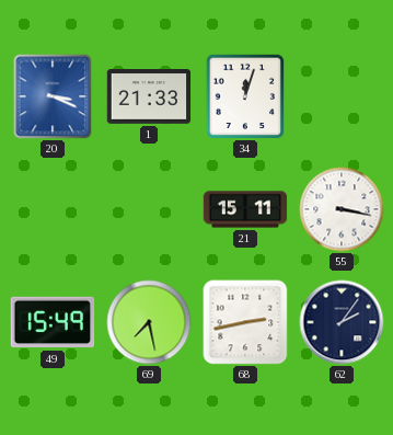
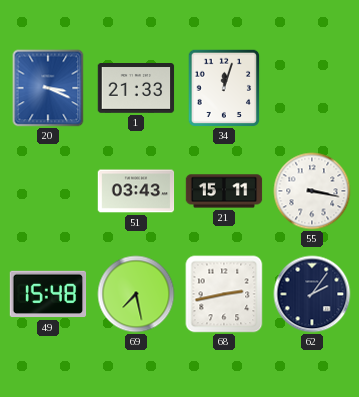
51: none -> 03:43 (136, 191)
49: 15:49 -> 15:48 (48, 294)
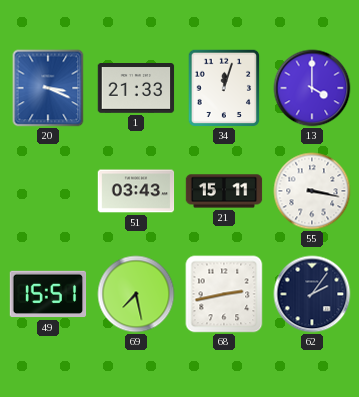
13: none -> 4:00 (312, 88)
49: 15:48 -> 15:51 (48, 294)
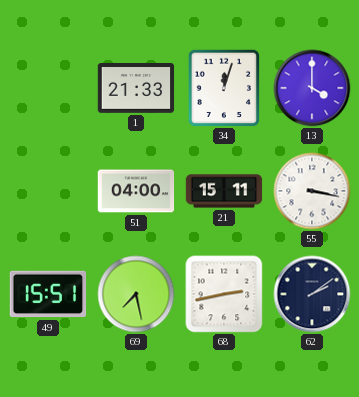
20: 3:19 -> none (48, 88)
51: 03:43 -> 04:00 (136, 191)
62: 2:06 -> 2:09 (312, 294)
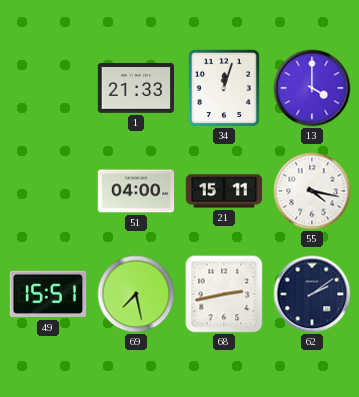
55: 3:17 -> 4:17 (312, 191)
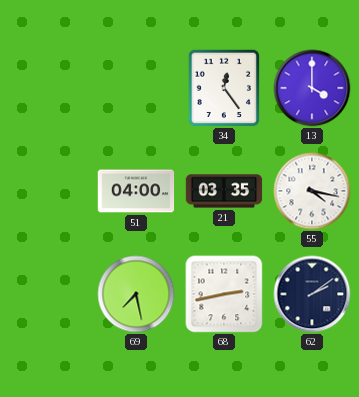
1: 21:33 -> none (136, 89)
34: 12:03 -> 12:24 (224, 88)
21: 15:11 -> 03:35 (224, 191)
49: 15:51 -> none (48, 294)
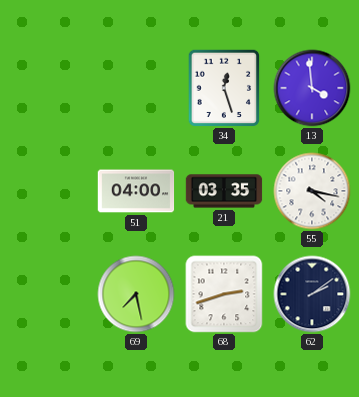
34: 12:24 -> 12:27 (224, 88)
13: 4:00 -> 3:59 (312, 88)
68: 2:43 -> 2:42 (224, 294)
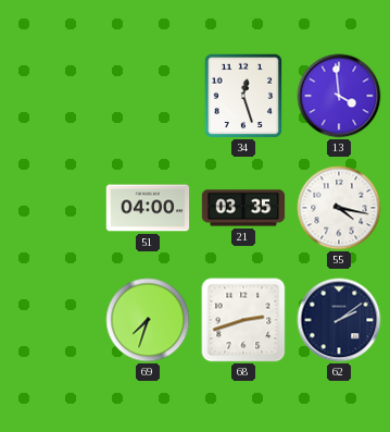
69: 7:28 -> 7:33 (148, 320)
